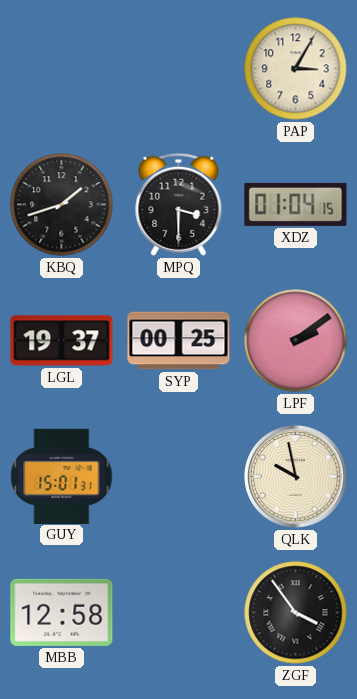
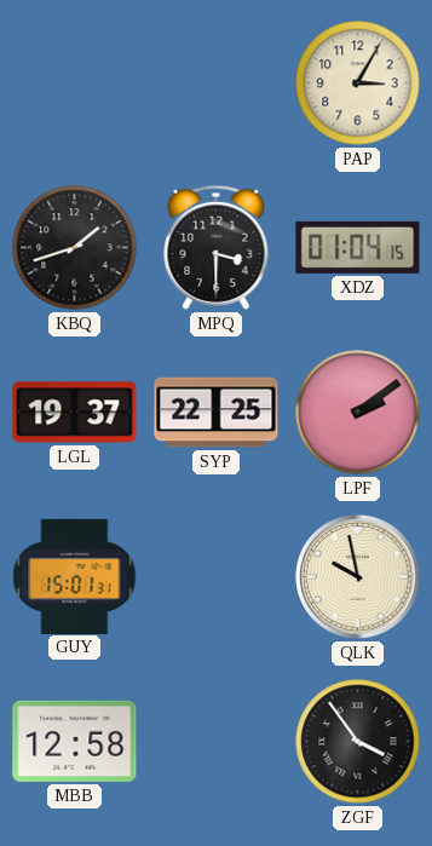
SYP: 00:25 -> 22:25 (217, 413)
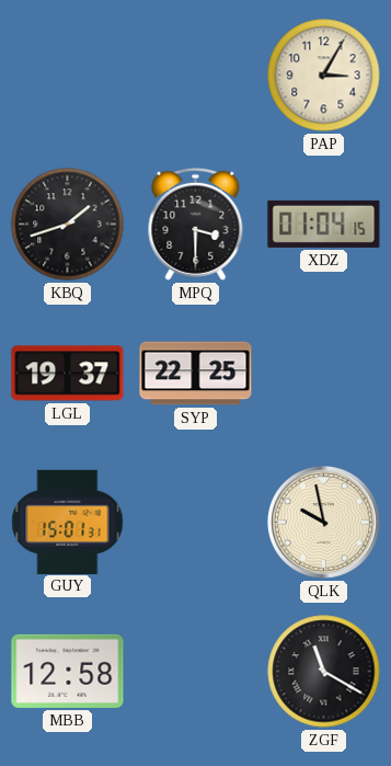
LPF: 2:09 -> none (358, 413)
ZGF: 3:54 -> 11:20 (324, 672)
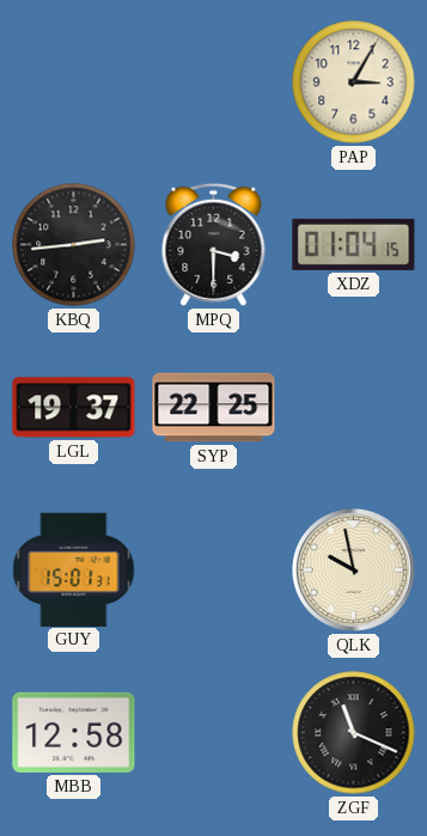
KBQ: 1:42 -> 2:44 (74, 245)
ZGF: 11:20 -> 11:19 (354, 733)
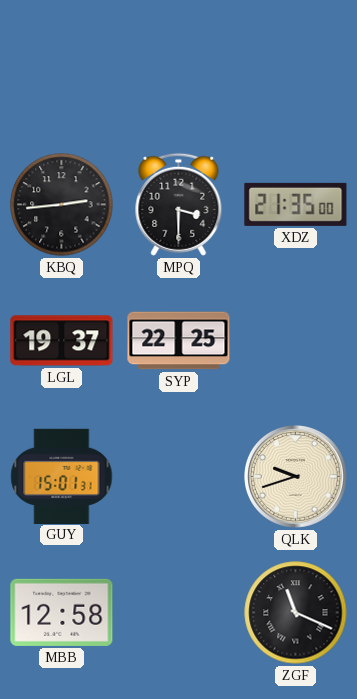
PAP: 3:05 -> none (354, 83)
XDZ: 01:04 -> 21:35 (296, 204)
QLK: 9:58 -> 9:42 (296, 477)
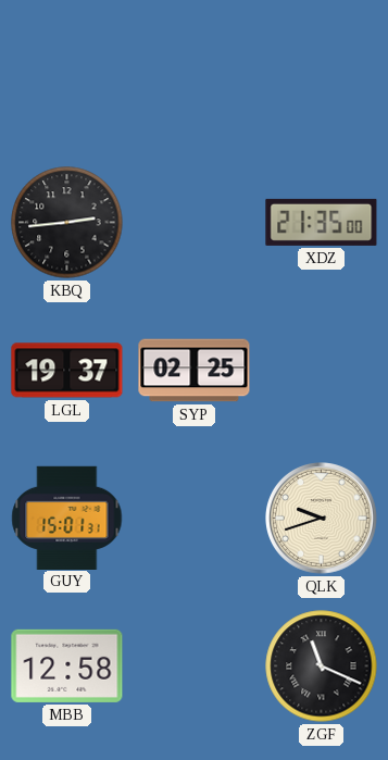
MPQ: 3:30 -> none (179, 204)
SYP: 22:25 -> 02:25 (195, 371)
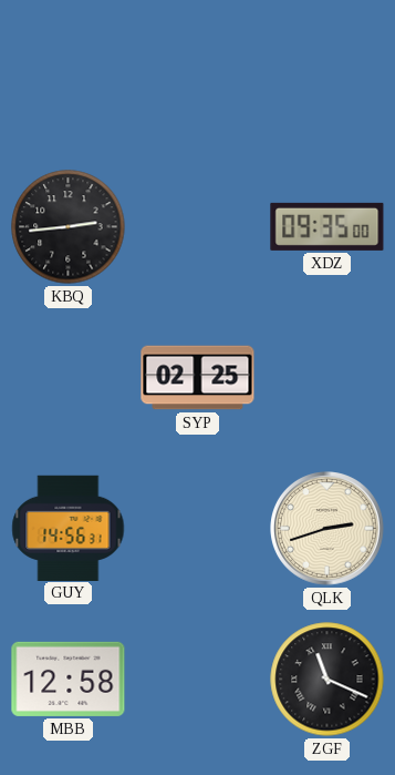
XDZ: 21:35 -> 09:35 (328, 226)
LGL: 19:37 -> none (67, 371)
GUY: 15:01 -> 14:56 (69, 528)
QLK: 9:42 -> 2:42 (328, 529)
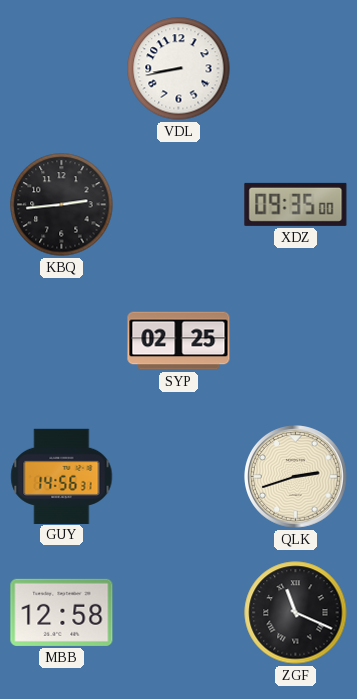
VDL: none -> 8:43 (179, 69)
